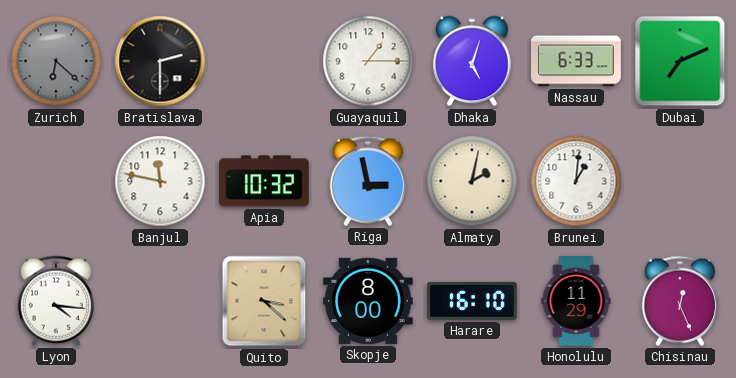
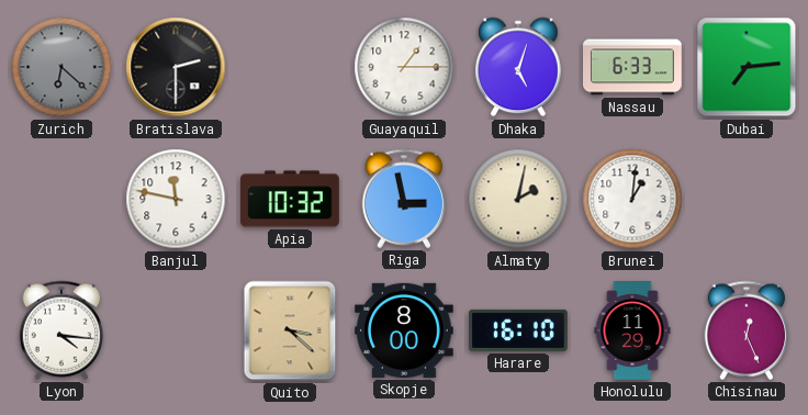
Dubai: 7:11 -> 7:14 (747, 67)
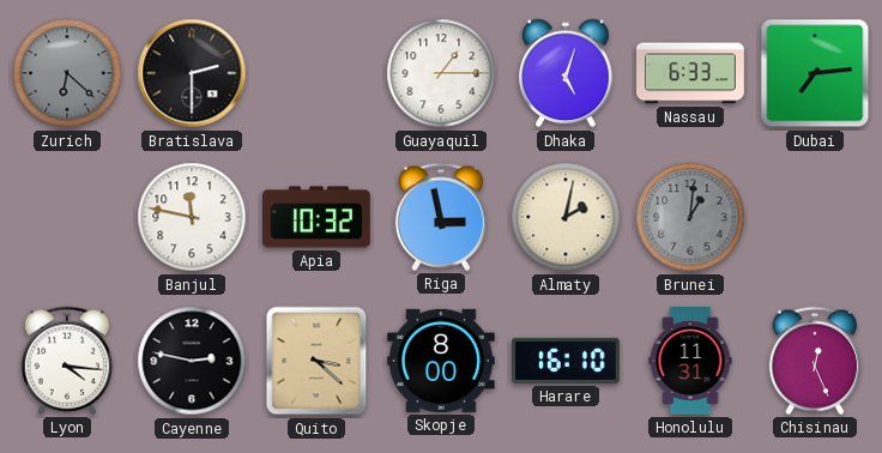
Brunei dial: white -> grey (690, 217)
Cayenne: none -> 2:47 (192, 361)
Honolulu: 11:29 -> 11:31 (690, 361)
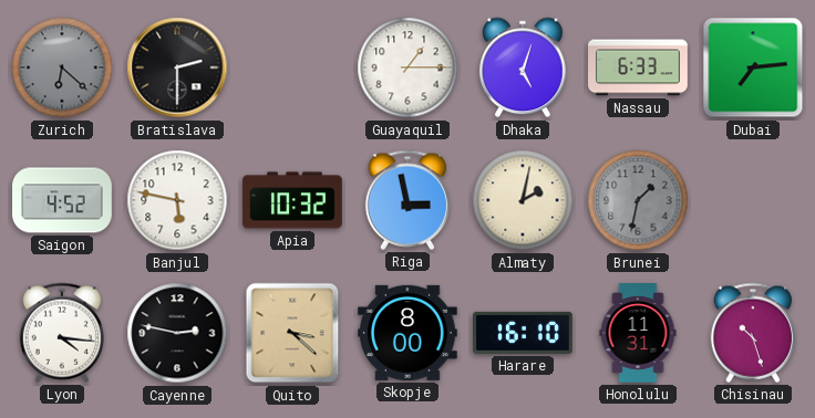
Saigon: none -> 4:52 (62, 200)
Banjul: 11:47 -> 5:47 (177, 200)
Brunei: 1:01 -> 1:32 (638, 200)
Chisinau: 12:26 -> 10:27 (752, 333)
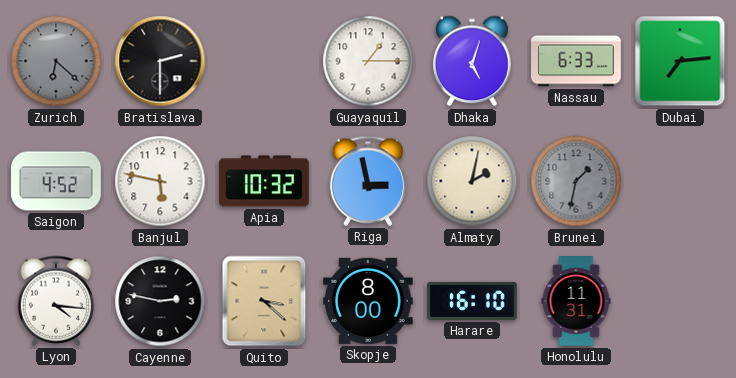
Chisinau: 10:27 -> none (752, 333)
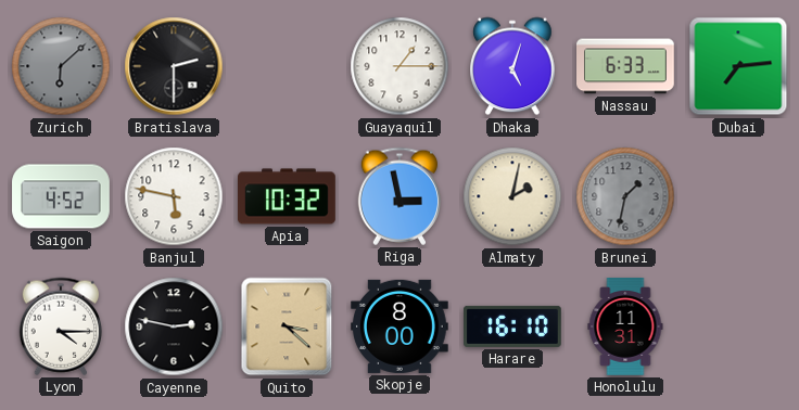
Zurich: 6:22 -> 6:08 (61, 66)
Lyon: 4:16 -> 4:15 (60, 326)
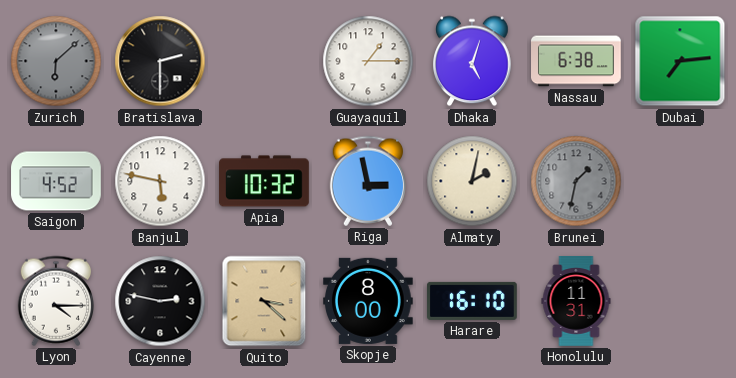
Nassau: 6:33 -> 6:38 (577, 61)
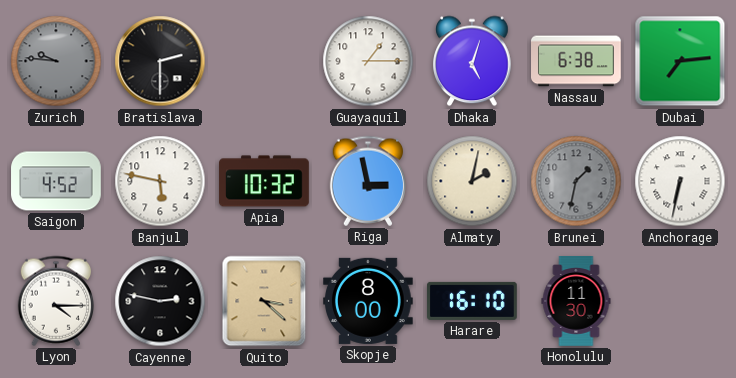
Zurich: 6:08 -> 9:46 (56, 61)
Anchorage: none -> 6:32 (680, 181)
Honolulu: 11:31 -> 11:30 (576, 301)
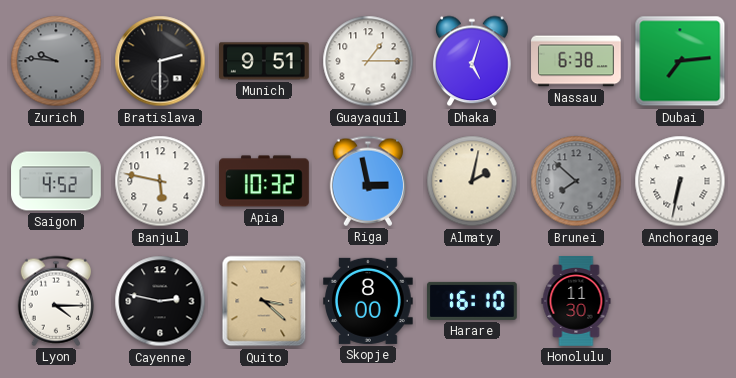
Munich: none -> 9:51 (265, 61)
Brunei: 1:32 -> 7:52 (576, 181)
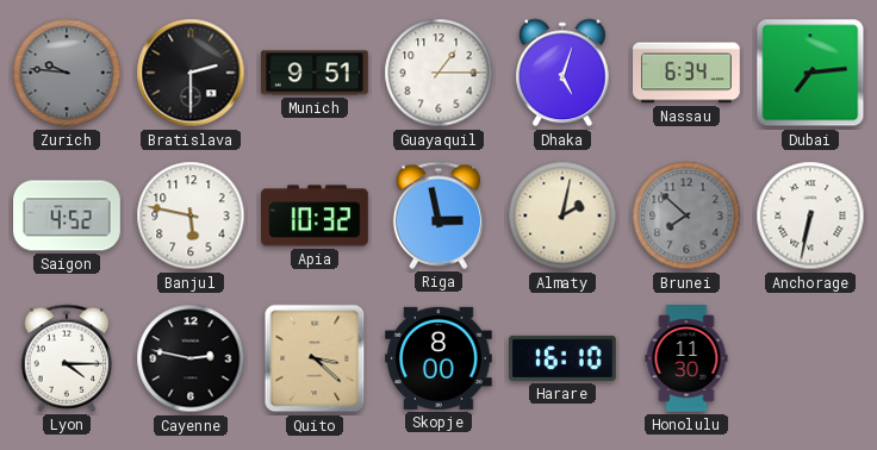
Nassau: 6:38 -> 6:34 (688, 73)
